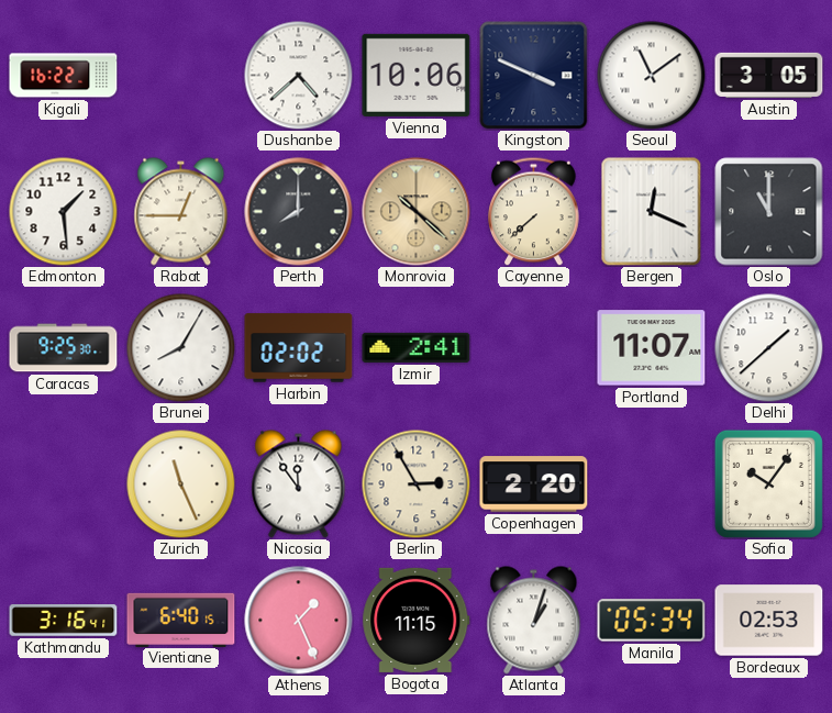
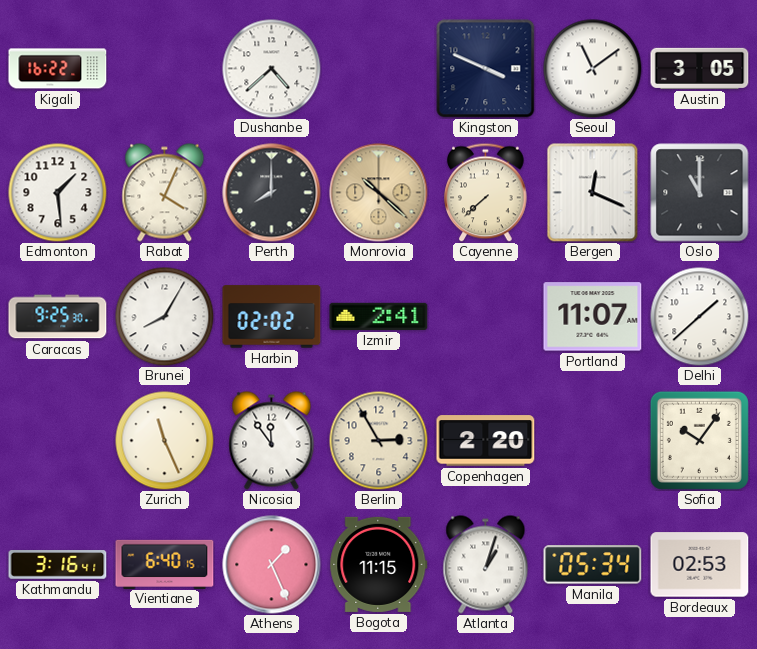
Vienna: 10:06 -> none (417, 75)
Rabat: 12:45 -> 4:04 (165, 193)
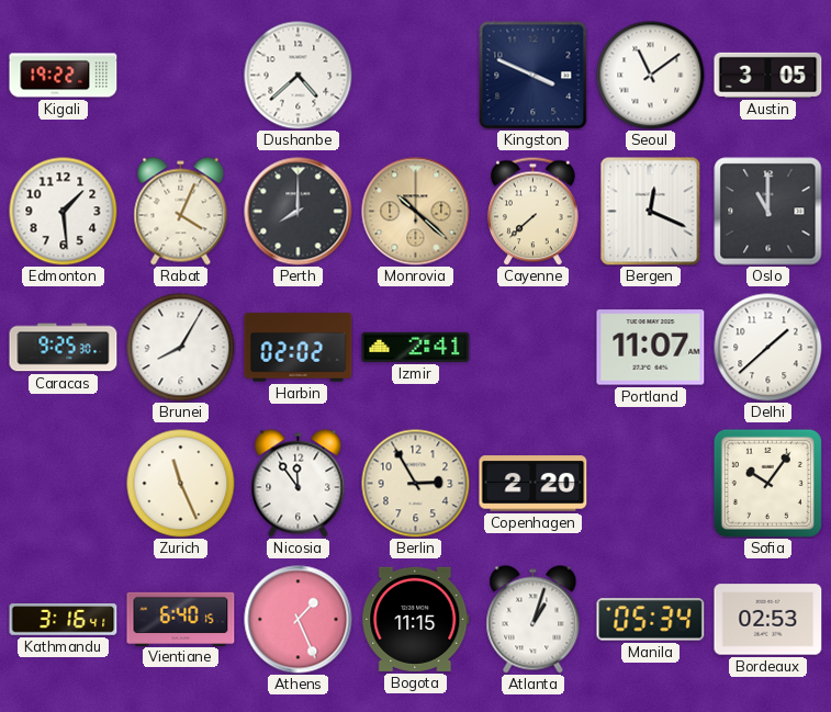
Kigali: 16:22 -> 19:22 (64, 76)
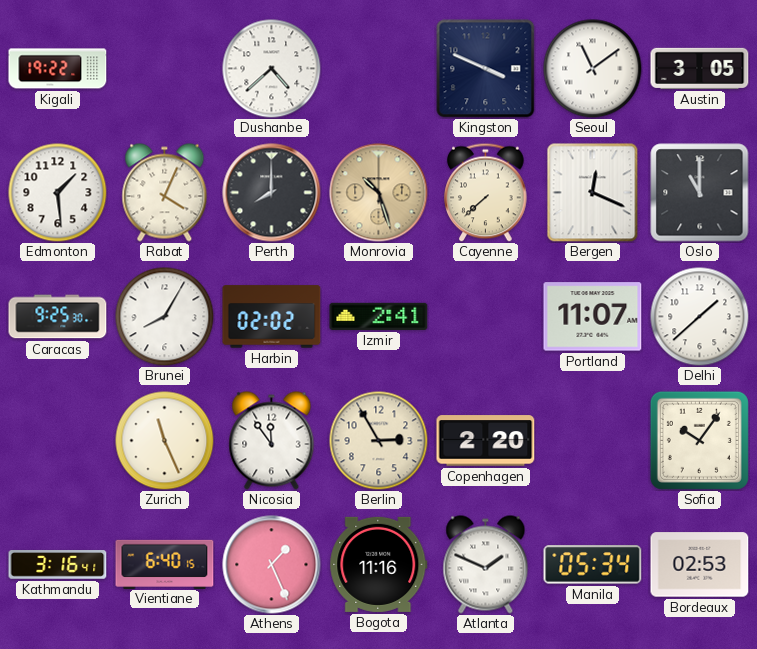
Monrovia: 10:22 -> 10:27 (379, 193)
Bogota: 11:15 -> 11:16 (379, 564)
Atlanta: 1:03 -> 1:49 (486, 565)
